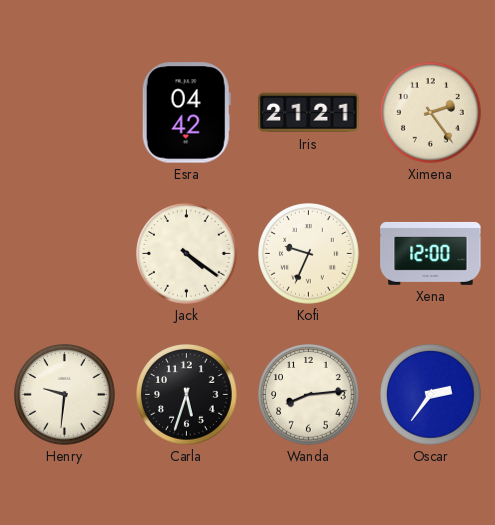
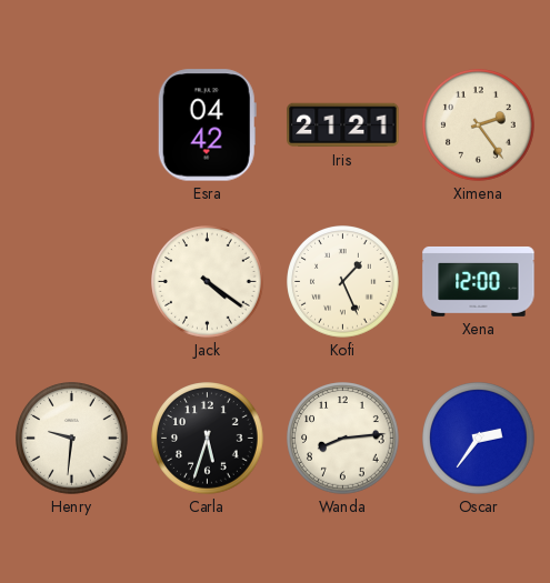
Kofi: 9:34 -> 1:26 (343, 282)
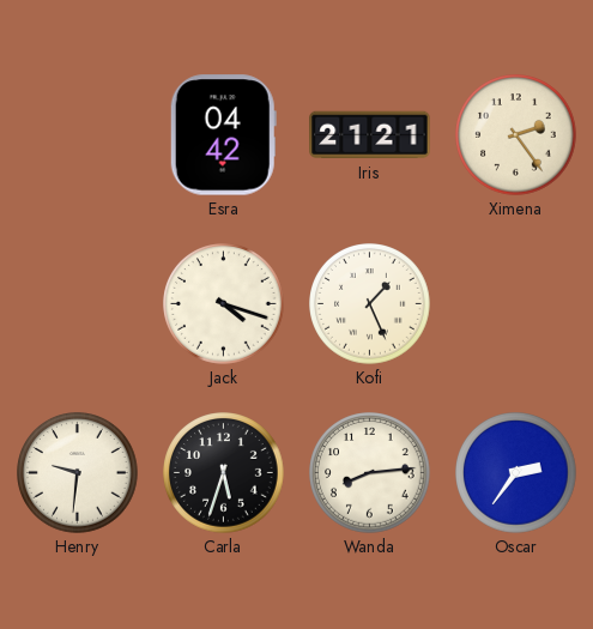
Jack: 4:21 -> 4:18 (224, 304)
Xena: 12:00 -> none (479, 281)
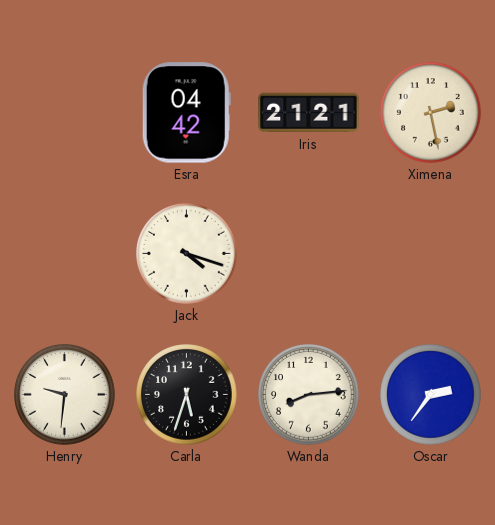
Ximena: 2:24 -> 2:28 (431, 113)
Kofi: 1:26 -> none (370, 304)
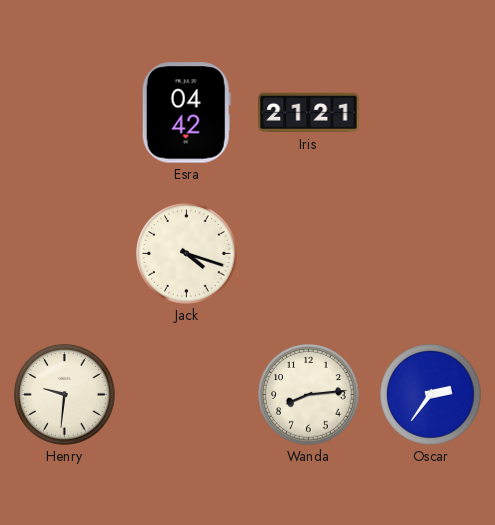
Ximena: 2:28 -> none (431, 113)
Carla: 5:33 -> none (187, 395)
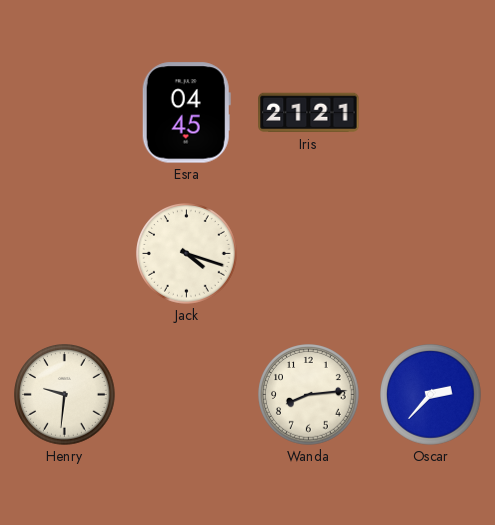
Esra: 04:42 -> 04:45 (186, 113)
Oscar: 2:36 -> 2:37 (431, 395)
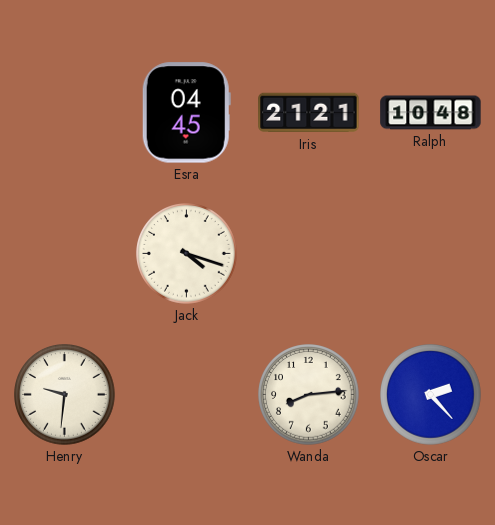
Ralph: none -> 10:48 (431, 113)
Oscar: 2:37 -> 2:23 (431, 395)
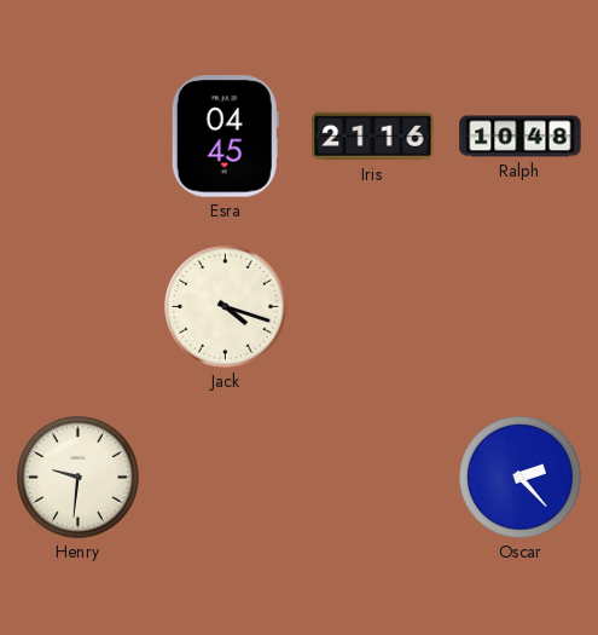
Iris: 21:21 -> 21:16 (373, 137)
Wanda: 8:14 -> none (309, 395)
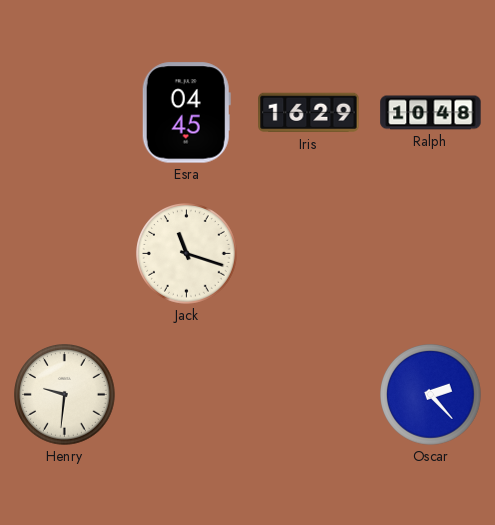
Iris: 21:16 -> 16:29 (309, 113)
Jack: 4:18 -> 11:18 (187, 254)
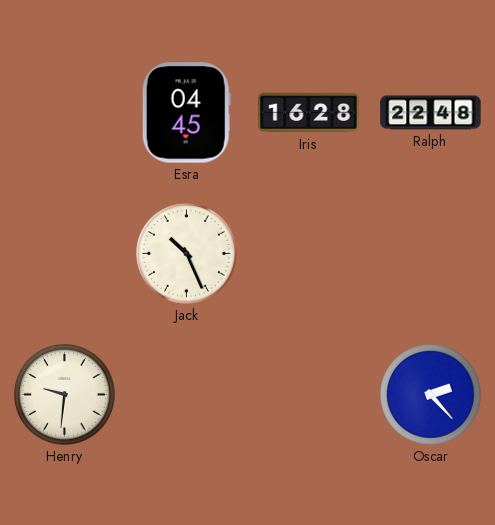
Iris: 16:29 -> 16:28 (309, 113)
Ralph: 10:48 -> 22:48 (431, 113)
Jack: 11:18 -> 10:26 (187, 254)
